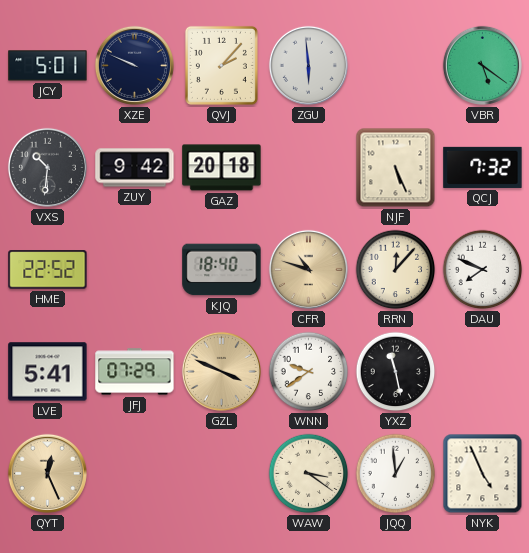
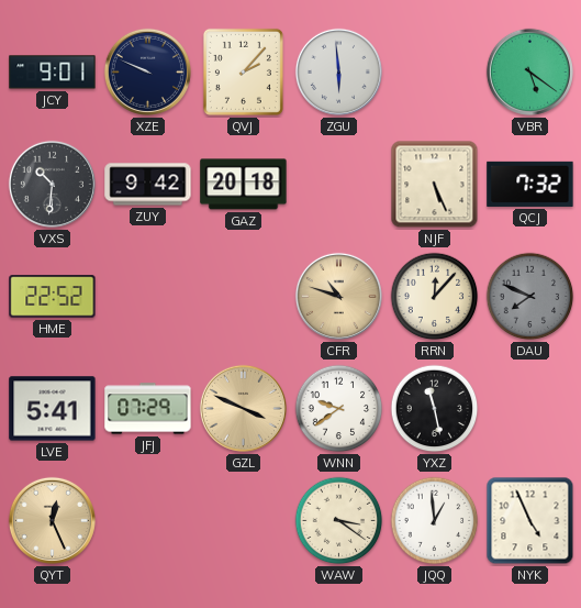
JCY: 5:01 -> 9:01 (53, 73)
KJQ: 18:40 -> none (222, 270)
DAU dial: white -> grey (530, 297)
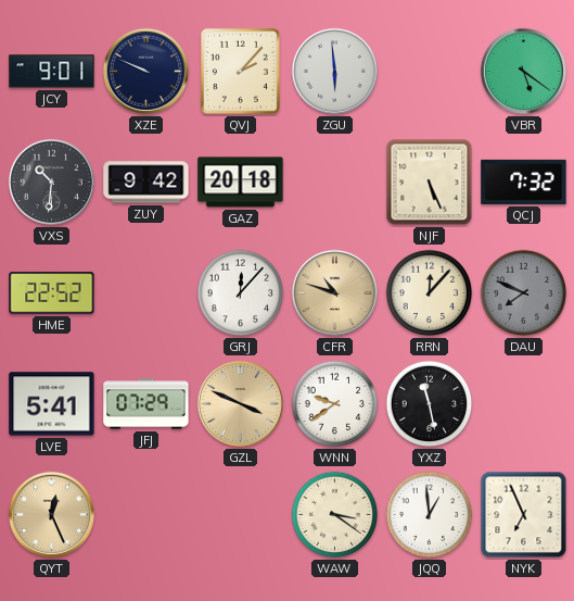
GRJ: none -> 12:07 (241, 293)
NYK: 4:56 -> 6:56 (524, 515)
